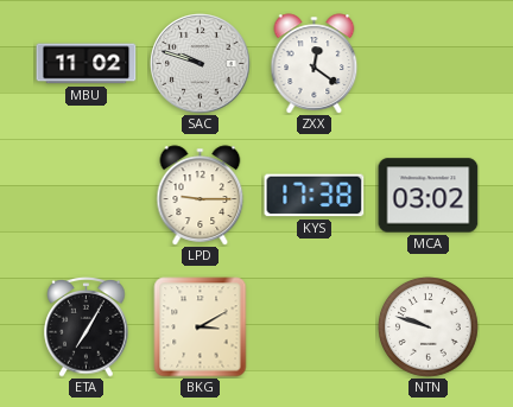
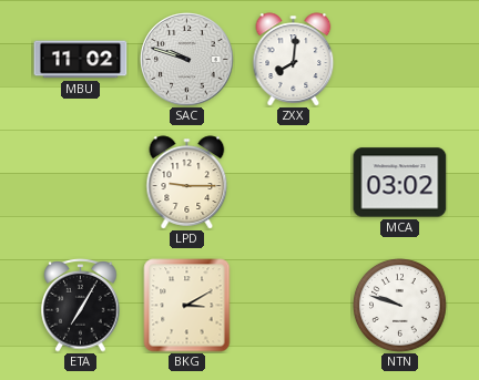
ZXX: 12:21 -> 8:01 (294, 60)
KYS: 17:38 -> none (315, 196)
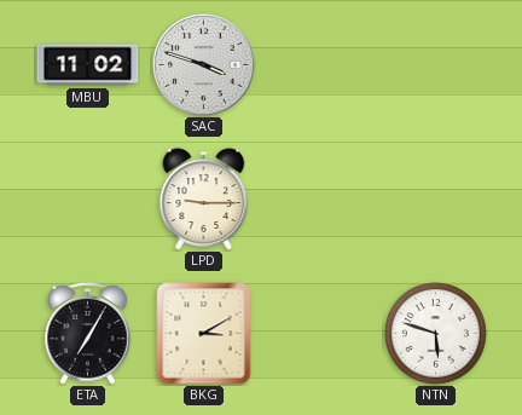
SAC: 9:48 -> 3:48 (204, 65)
ZXX: 8:01 -> none (294, 60)
MCA: 03:02 -> none (400, 183)
NTN: 9:48 -> 5:48 (436, 334)
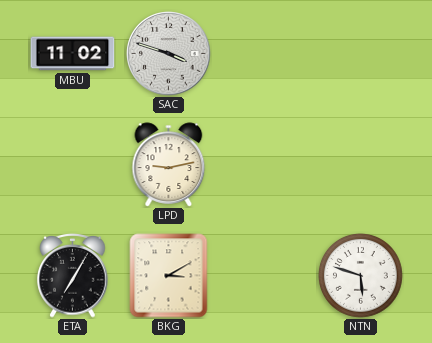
LPD: 9:15 -> 9:13 (169, 165)
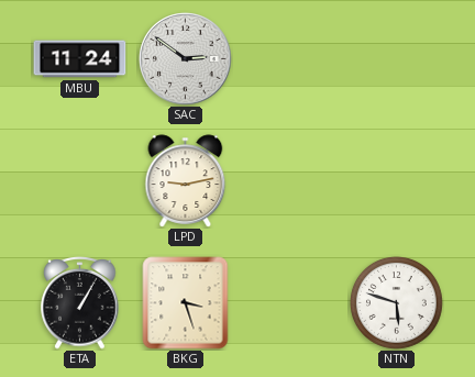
MBU: 11:02 -> 11:24 (80, 59)
SAC: 3:48 -> 2:51 (186, 59)
ETA: 7:05 -> 1:05 (80, 303)
BKG: 3:10 -> 3:27 (186, 303)
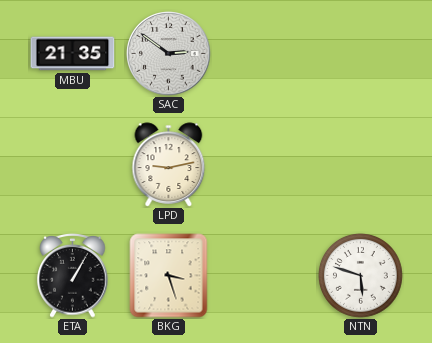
MBU: 11:24 -> 21:35 (73, 54)
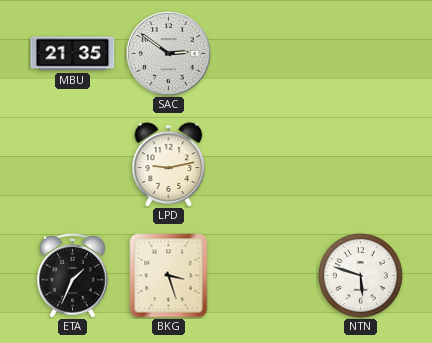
ETA: 1:05 -> 1:34 (73, 276)
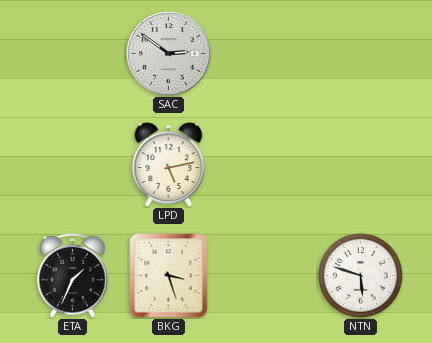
MBU: 21:35 -> none (73, 54)
LPD: 9:13 -> 5:13 (169, 165)
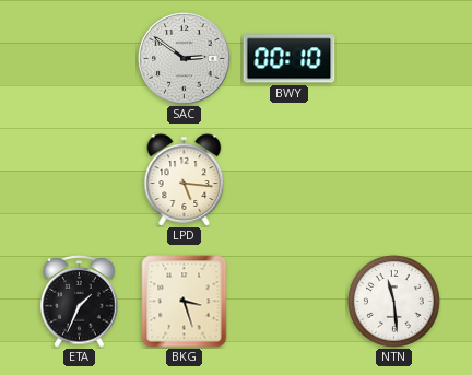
BWY: none -> 00:10 (290, 59)
LPD: 5:13 -> 5:16 (185, 180)
NTN: 5:48 -> 11:29 (394, 302)
